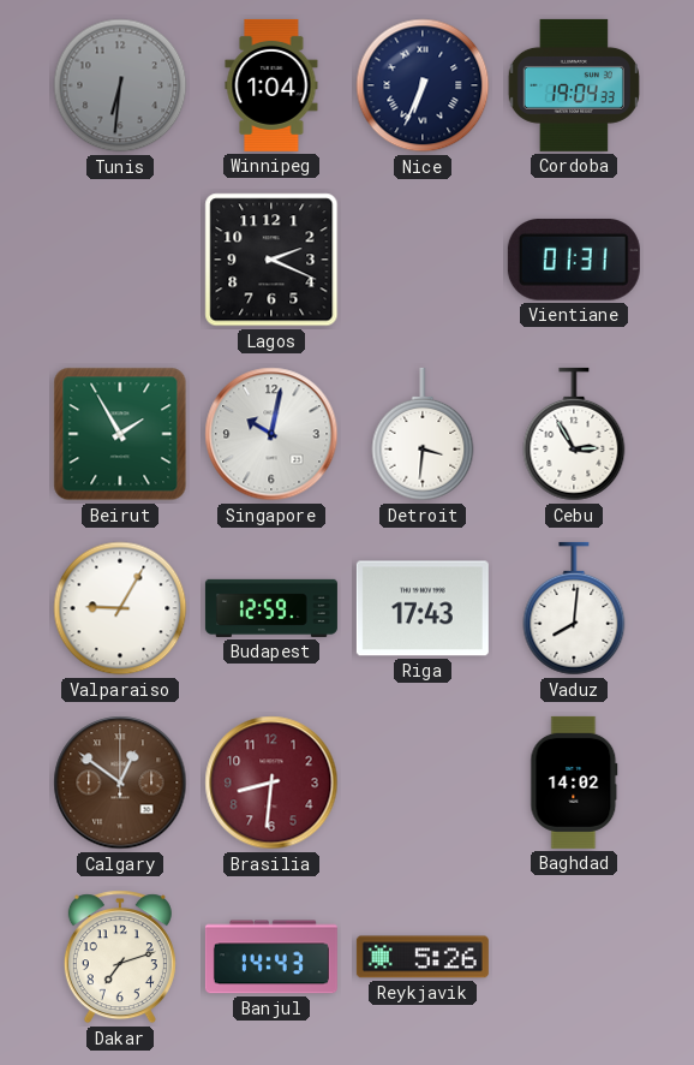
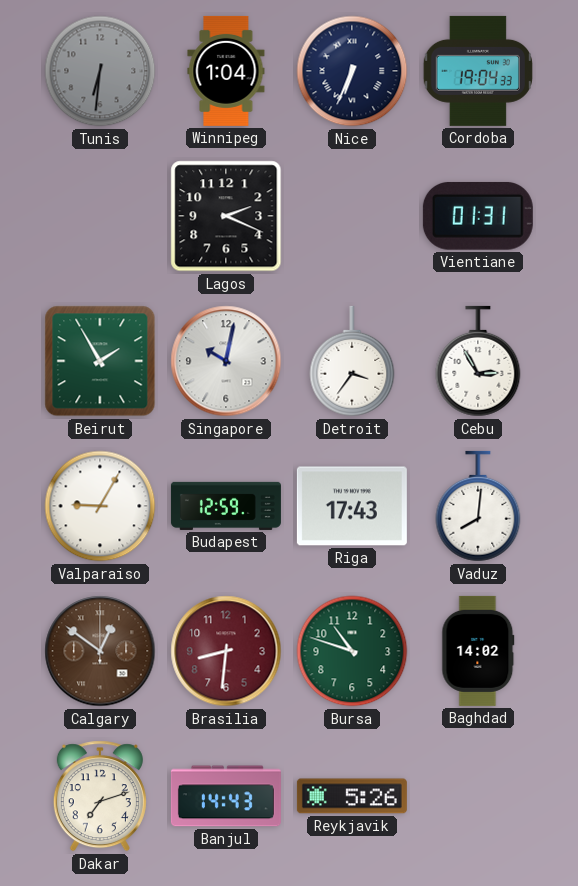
Detroit: 3:31 -> 3:36 (352, 361)
Bursa: none -> 10:48 (352, 651)
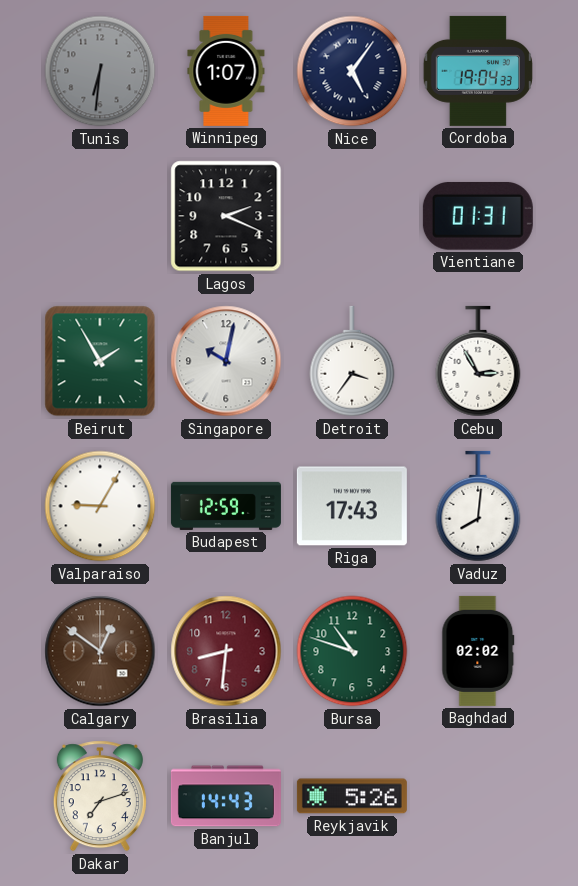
Winnipeg: 1:04 -> 1:07 (226, 71)
Nice: 6:34 -> 5:06 (352, 71)
Baghdad: 14:02 -> 02:02 (478, 651)
